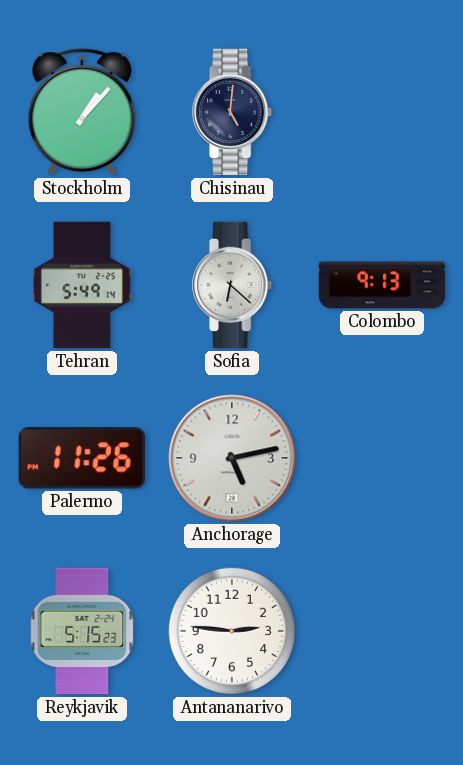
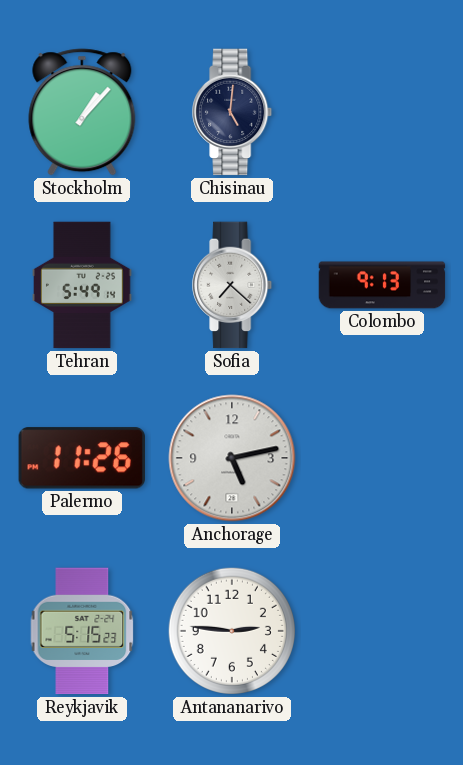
Sofia: 6:22 -> 7:22 (233, 285)
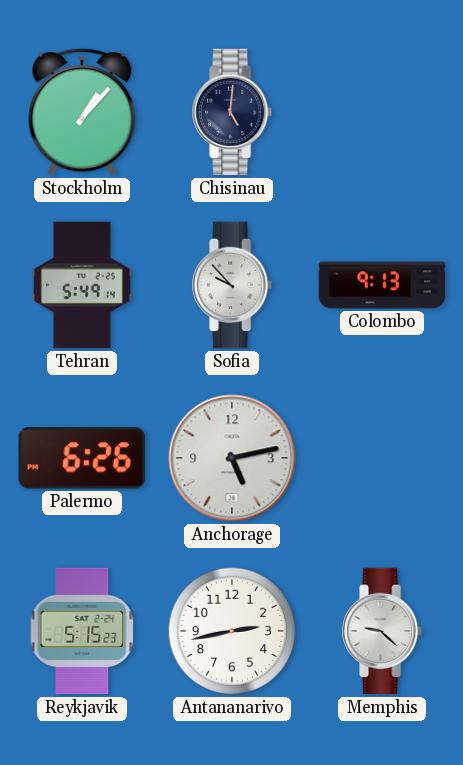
Sofia: 7:22 -> 9:53 (233, 285)
Palermo: 11:26 -> 6:26 (82, 458)
Antananarivo: 2:46 -> 2:43 (232, 631)
Memphis: none -> 9:22 (383, 631)
